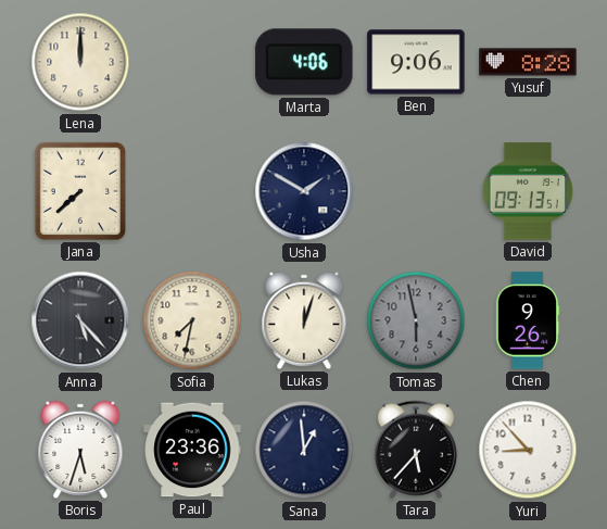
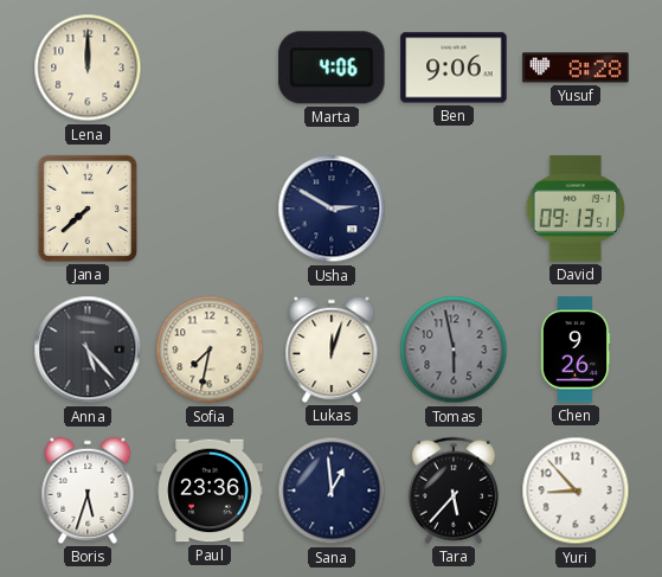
Usha: 1:50 -> 2:50 (332, 209)
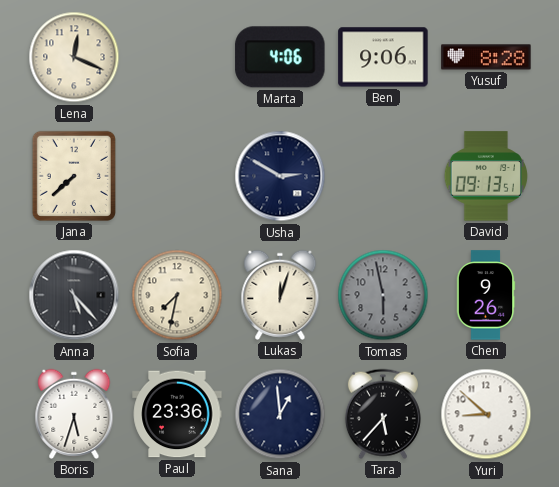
Lena: 12:00 -> 12:19 (74, 57)
Yuri: 8:53 -> 8:52 (486, 414)
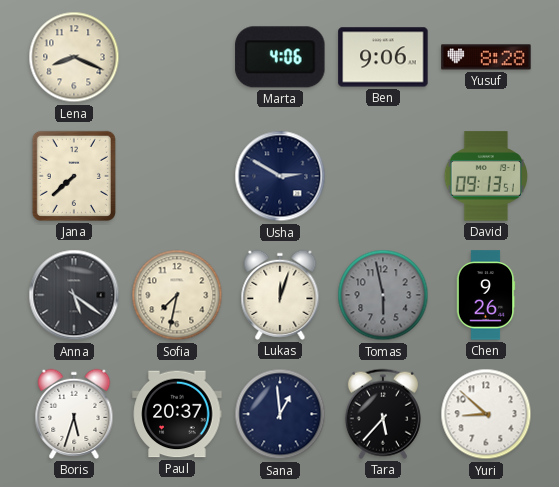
Lena: 12:19 -> 8:19 (74, 57)
Anna: 5:23 -> 5:21 (74, 295)
Paul: 23:36 -> 20:37 (177, 414)
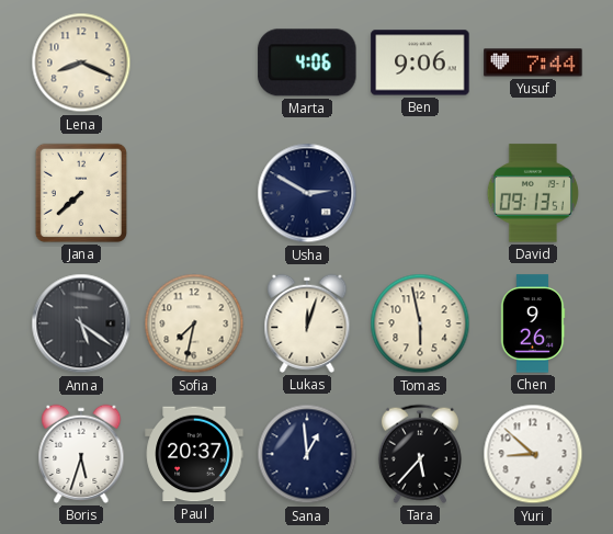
Yusuf: 8:28 -> 7:44 (533, 63)
Tomas dial: grey -> cream (420, 323)
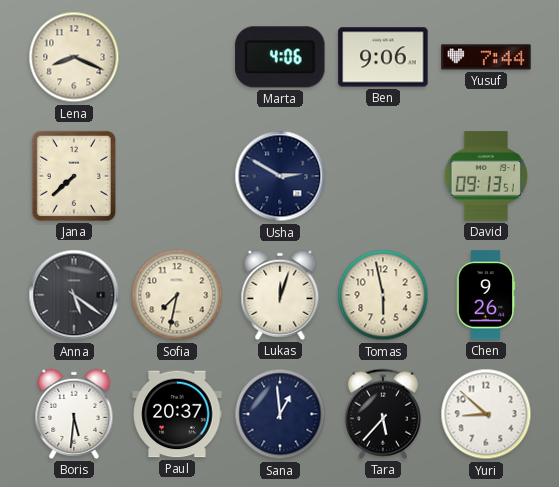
Boris: 5:33 -> 5:31 (74, 414)
